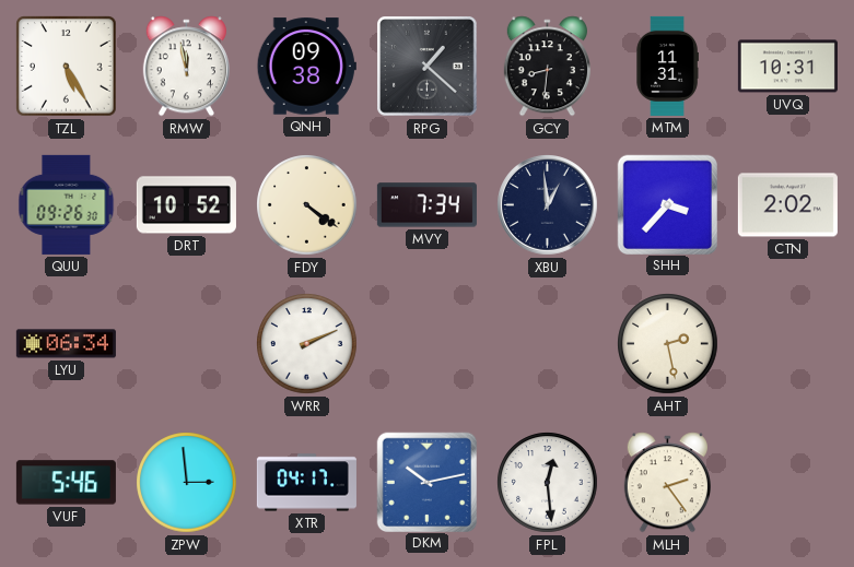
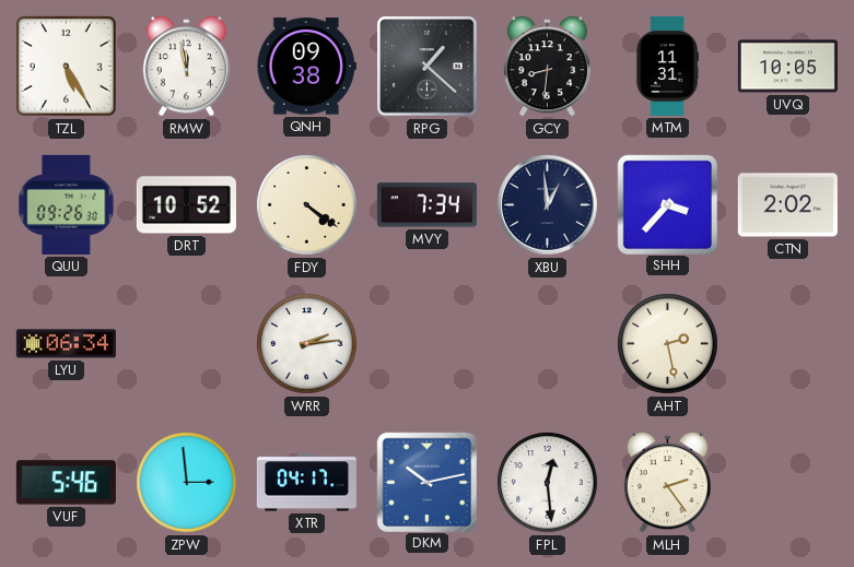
UVQ: 10:31 -> 10:05 (787, 67)
WRR: 2:11 -> 2:14 (307, 344)
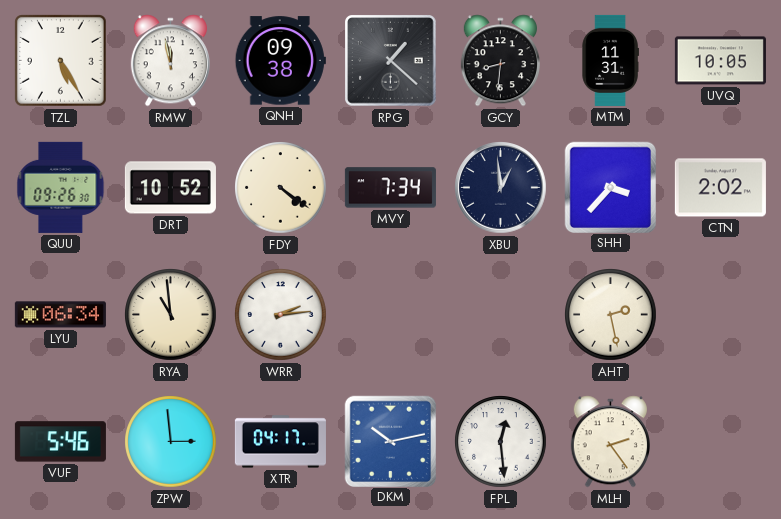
RYA: none -> 10:59 (171, 315)
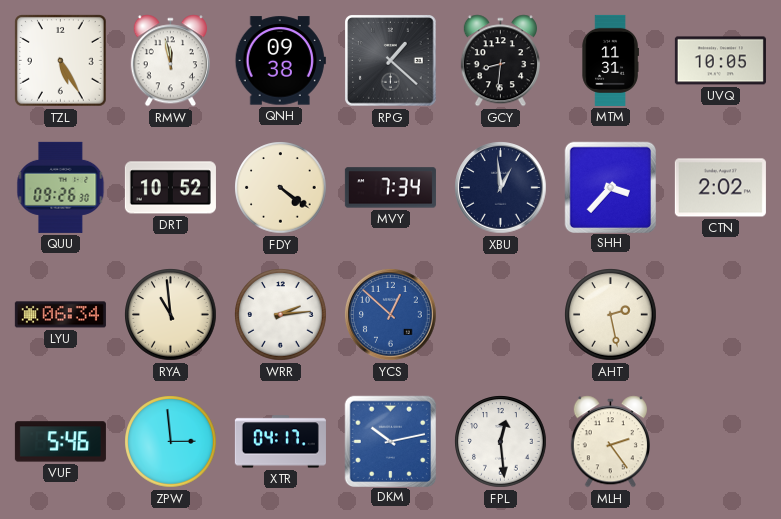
YCS: none -> 12:52 (391, 315)
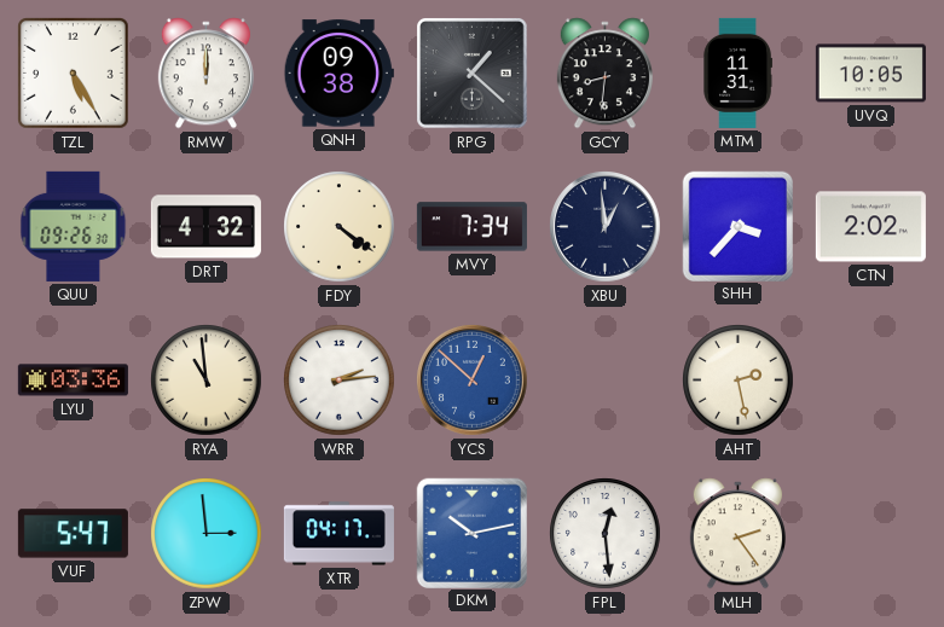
RMW: 11:58 -> 12:00 (205, 74)
DRT: 10:52 -> 4:32 (205, 227)
LYU: 06:34 -> 03:36 (73, 381)
VUF: 5:46 -> 5:47 (73, 534)
